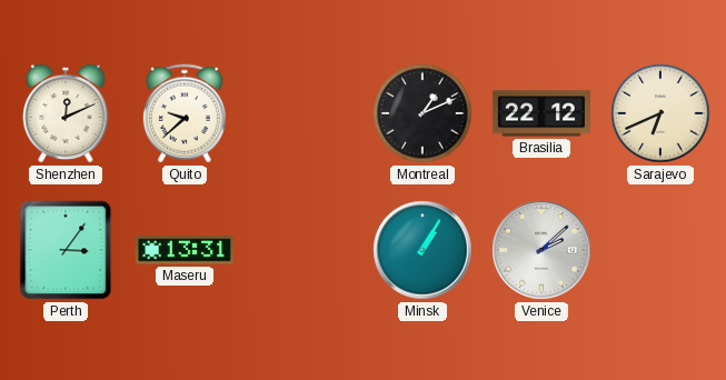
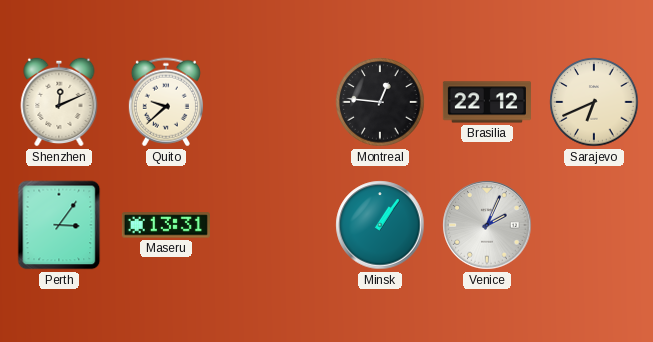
Montreal: 1:11 -> 12:46 (380, 102)
Minsk: 1:05 -> 1:06 (380, 225)
Venice: 2:08 -> 2:04 (487, 225)
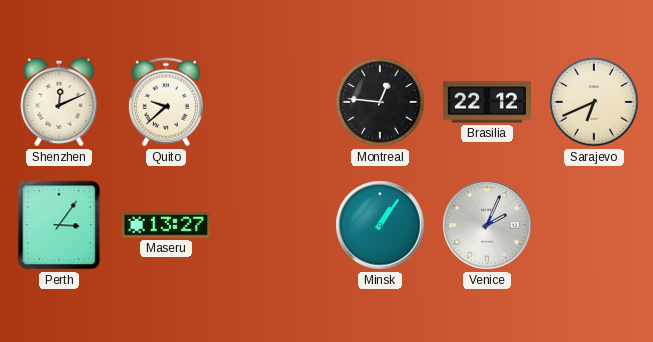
Maseru: 13:31 -> 13:27 (166, 225)
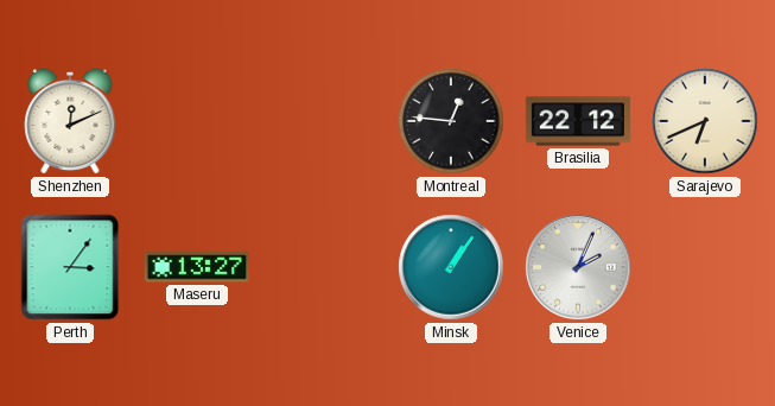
Quito: 9:38 -> none (166, 102)
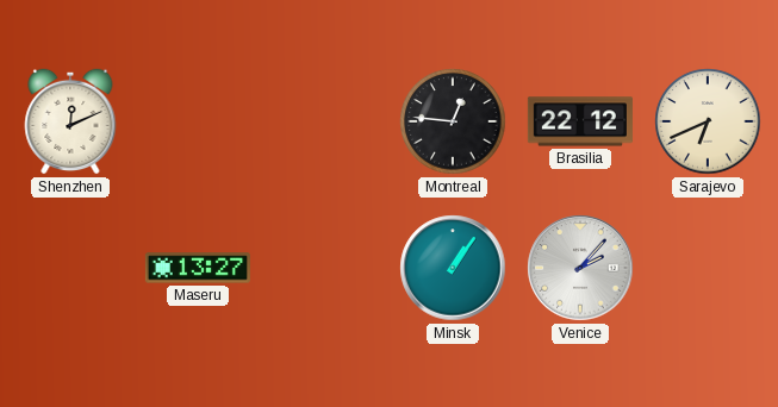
Perth: 3:06 -> none (70, 267)
Venice: 2:04 -> 2:07 (580, 268)
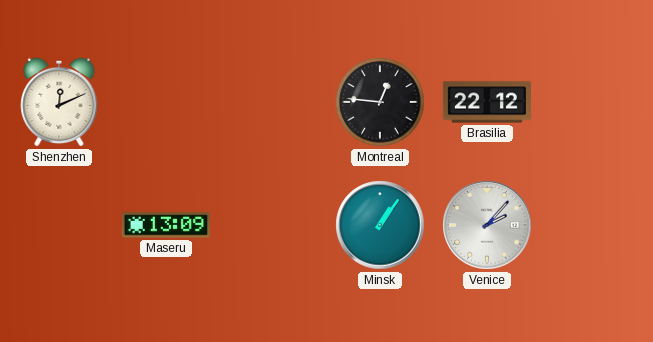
Sarajevo: 6:41 -> none (708, 121)
Maseru: 13:27 -> 13:09 (166, 225)
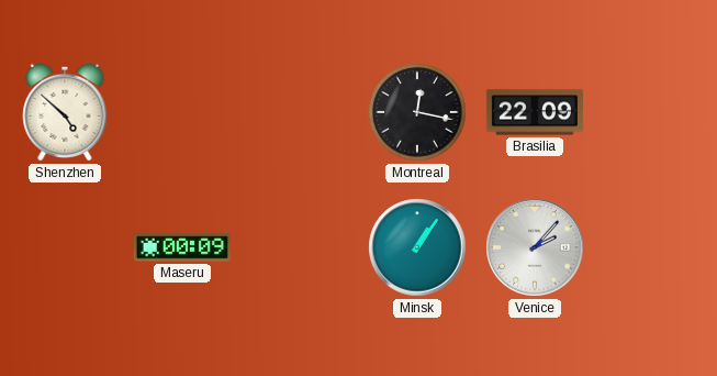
Shenzhen: 12:11 -> 4:52 (65, 112)
Montreal: 12:46 -> 12:17 (417, 112)
Brasilia: 22:12 -> 22:09 (535, 112)
Maseru: 13:09 -> 00:09 (182, 247)
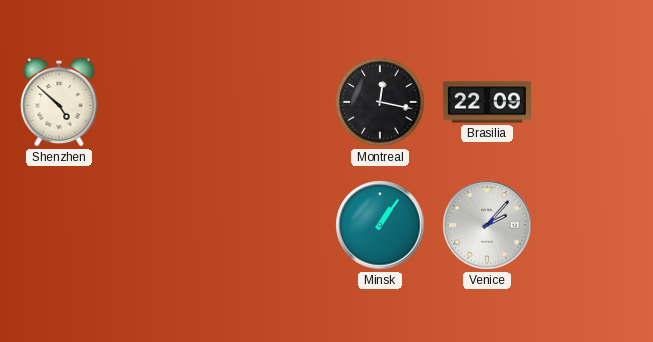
Maseru: 00:09 -> none (182, 247)
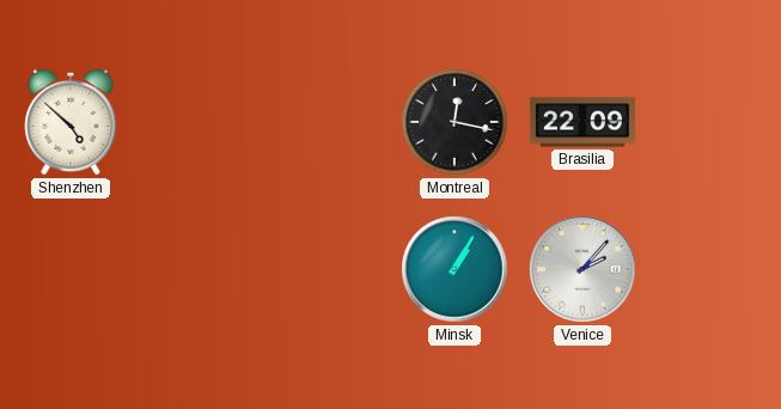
Minsk: 1:06 -> 1:05 (454, 269)
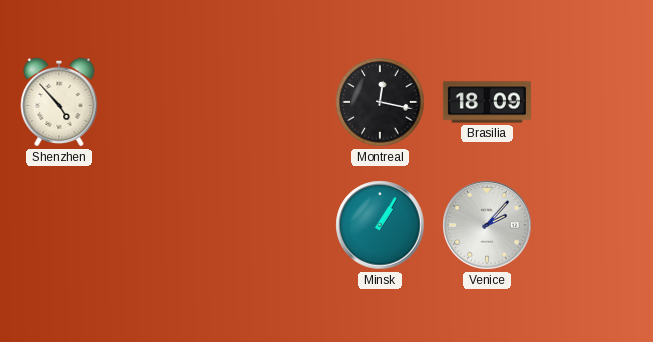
Shenzhen: 4:52 -> 4:53 (59, 102)
Brasilia: 22:09 -> 18:09 (487, 102)
